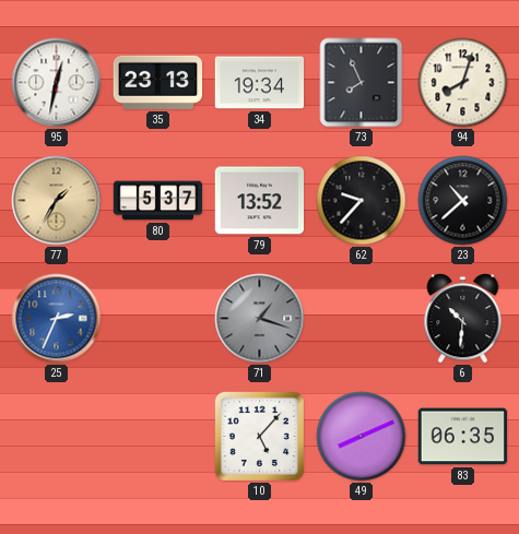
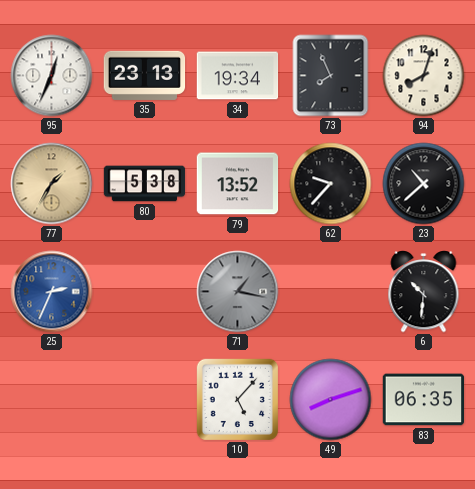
95: 12:32 -> 12:34 (52, 76)
80: 5:37 -> 5:38 (145, 184)
71: 1:18 -> 1:17 (238, 292)
49: 8:11 -> 8:12 (331, 400)
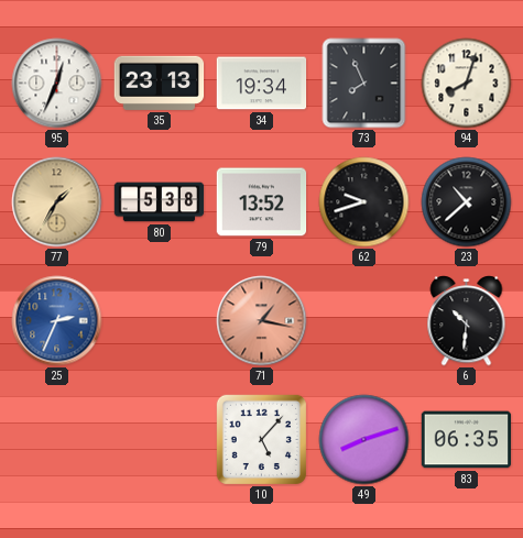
62: 9:37 -> 9:42 (364, 202)
71 dial: grey -> salmon (262, 321)
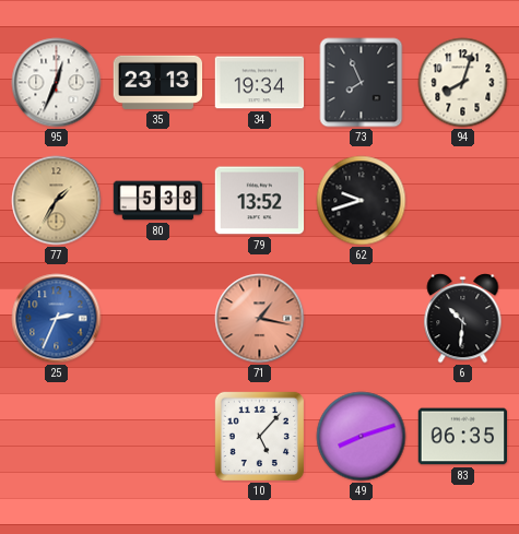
23: 10:38 -> none (467, 202)
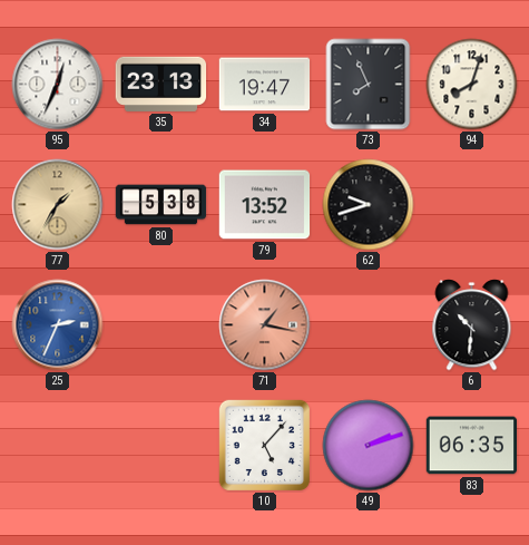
34: 19:34 -> 19:47 (265, 85)
49: 8:12 -> 2:12 (369, 446)
